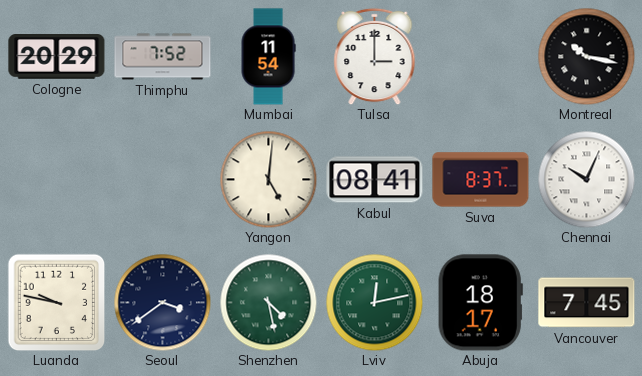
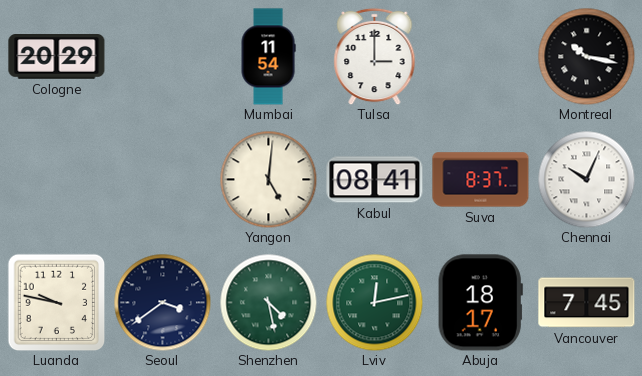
Thimphu: 7:52 -> none (163, 57)
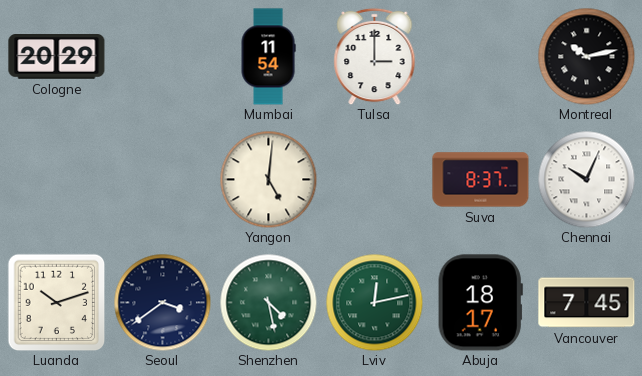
Montreal: 10:17 -> 10:13 (586, 56)
Kabul: 08:41 -> none (375, 180)
Luanda: 9:47 -> 10:12 (56, 302)
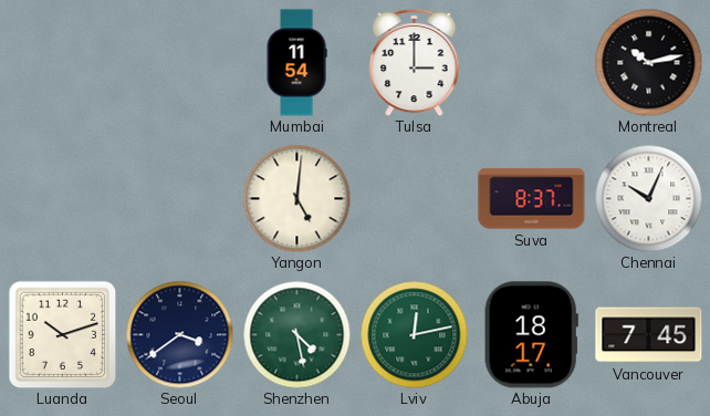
Cologne: 20:29 -> none (57, 57)
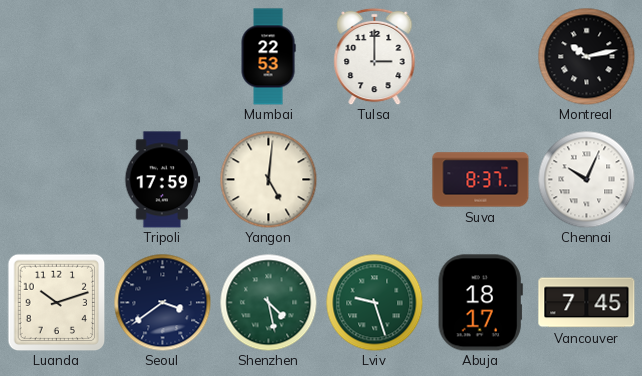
Mumbai: 11:54 -> 22:53 (268, 57)
Tripoli: none -> 17:59 (163, 180)
Lviv: 12:13 -> 9:27 (374, 302)
